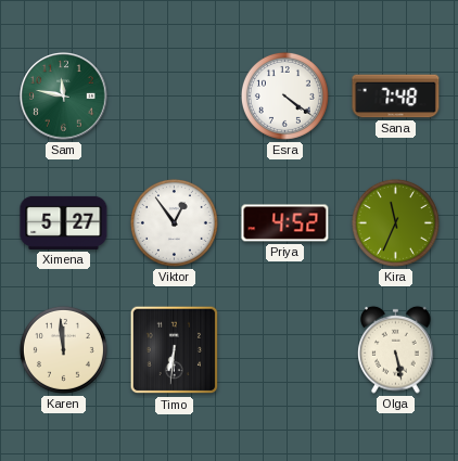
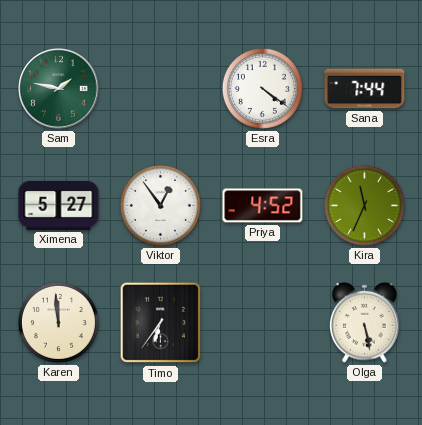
Sam: 11:47 -> 1:47 (59, 89)
Sana: 7:48 -> 7:44 (365, 89)
Timo: 6:31 -> 6:36 (161, 323)
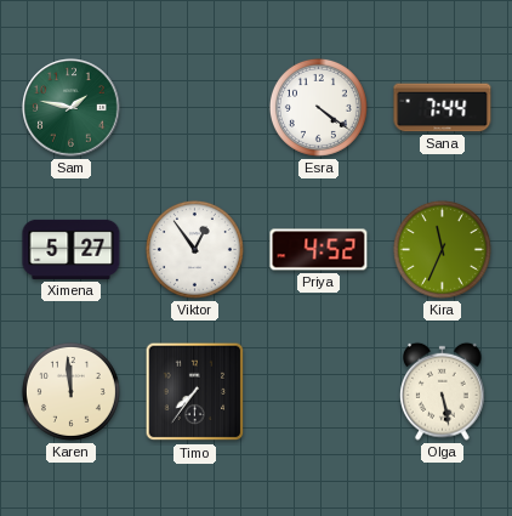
Timo: 6:36 -> 7:36 (195, 392)
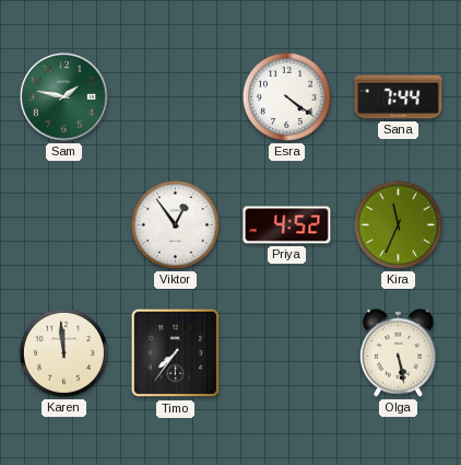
Ximena: 5:27 -> none (72, 249)
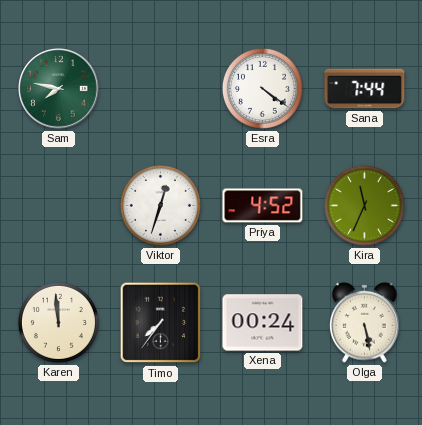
Sam: 1:47 -> 7:47 (59, 89)
Viktor: 12:54 -> 12:33 (160, 205)
Xena: none -> 00:24 (263, 323)
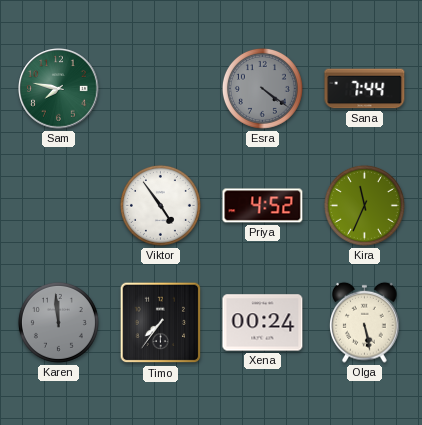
Esra dial: white -> grey (262, 88)
Viktor: 12:33 -> 4:54 (160, 205)
Karen dial: cream -> grey (58, 322)
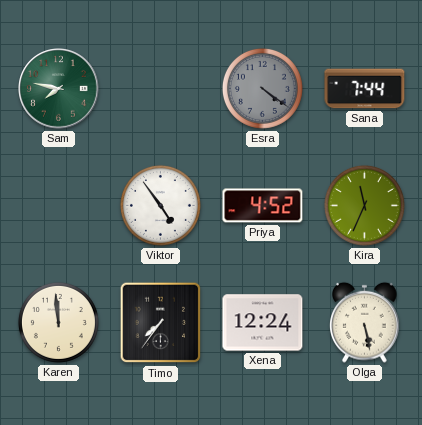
Karen dial: grey -> cream (58, 322)
Xena: 00:24 -> 12:24 (263, 323)
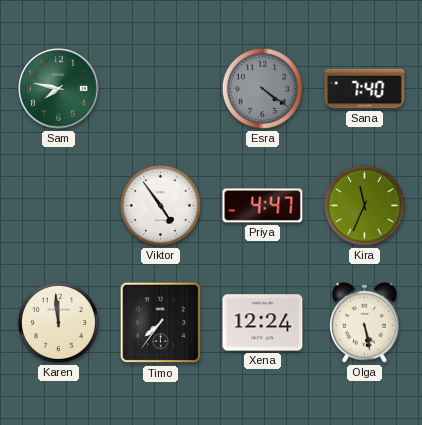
Sana: 7:44 -> 7:40 (365, 89)
Priya: 4:52 -> 4:47 (263, 206)
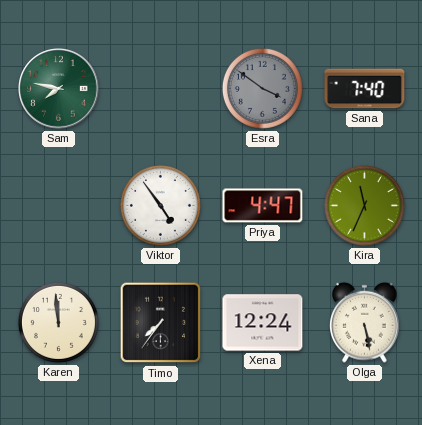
Esra: 4:21 -> 3:51 (262, 88)
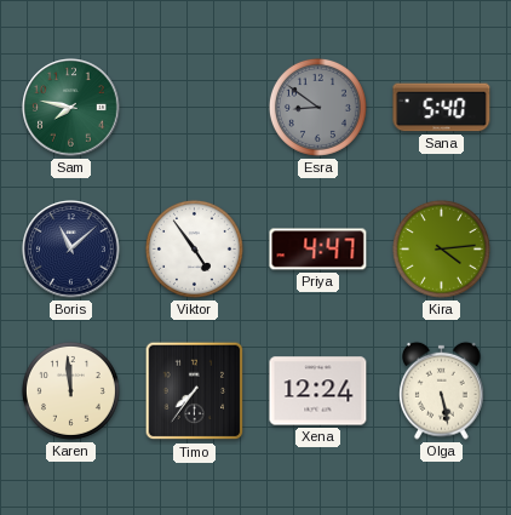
Esra: 3:51 -> 8:51 (317, 107)
Sana: 7:40 -> 5:40 (442, 108)
Boris: none -> 11:08 (71, 250)
Kira: 11:34 -> 4:14 (441, 248)
